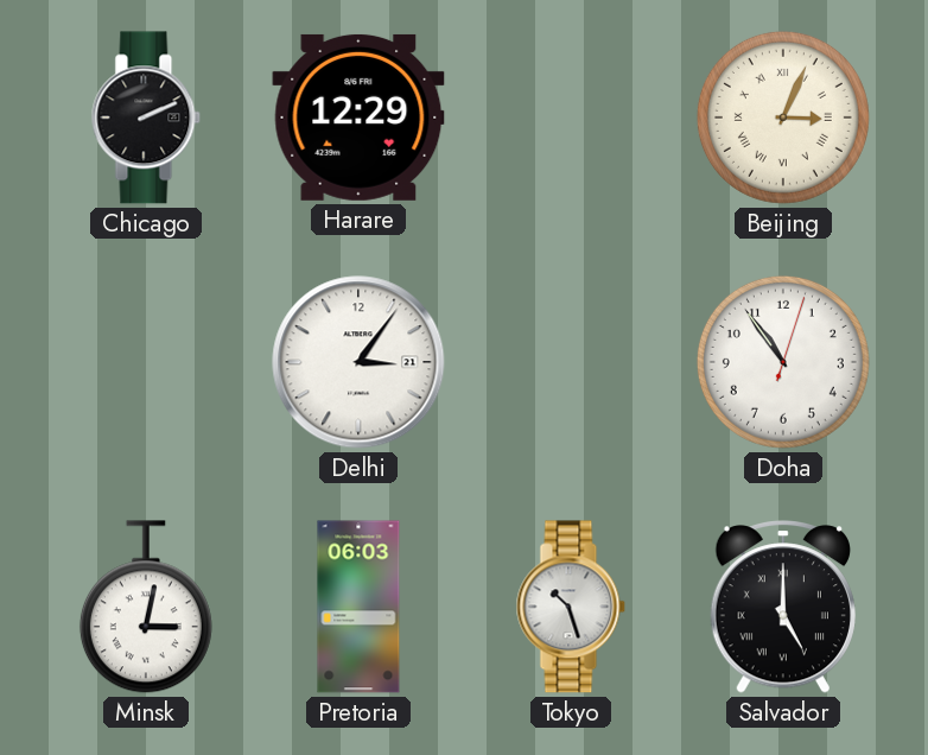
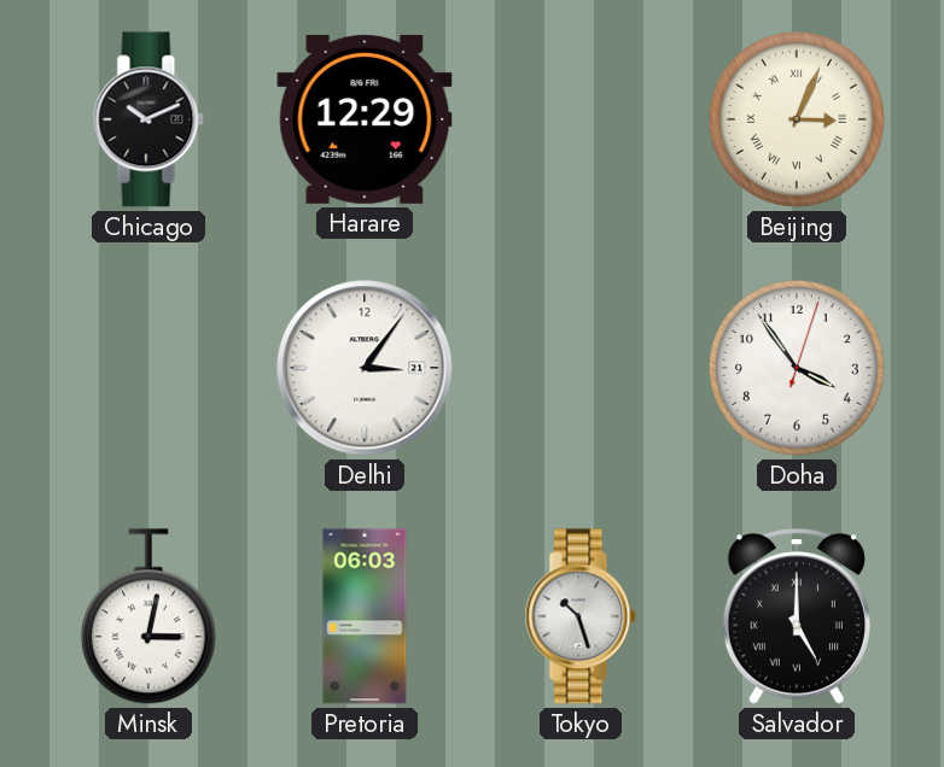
Chicago: 2:11 -> 10:11 (148, 119)
Doha: 10:54 -> 3:54 (797, 368)
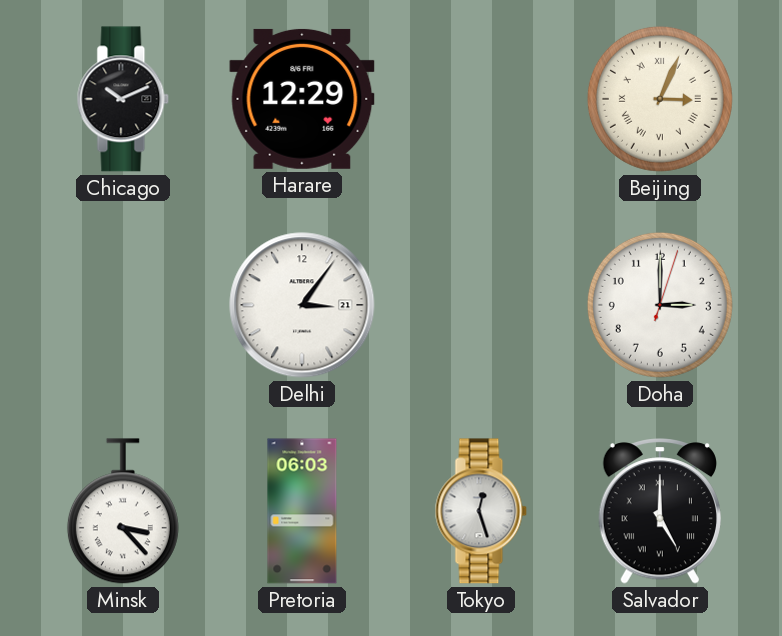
Doha: 3:54 -> 3:00 (660, 305)
Minsk: 3:02 -> 3:23 (123, 511)
Tokyo: 10:27 -> 12:27 (481, 511)
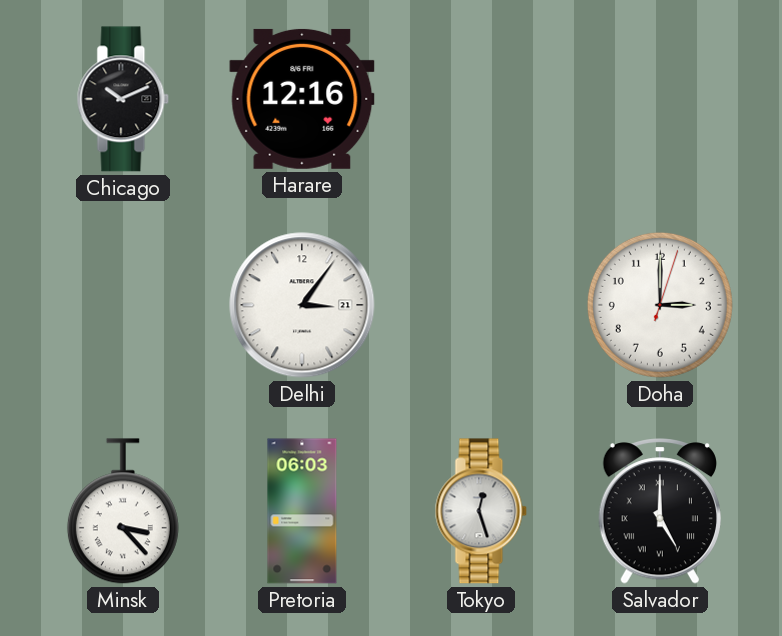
Harare: 12:29 -> 12:16 (302, 99)
Beijing: 3:04 -> none (660, 99)
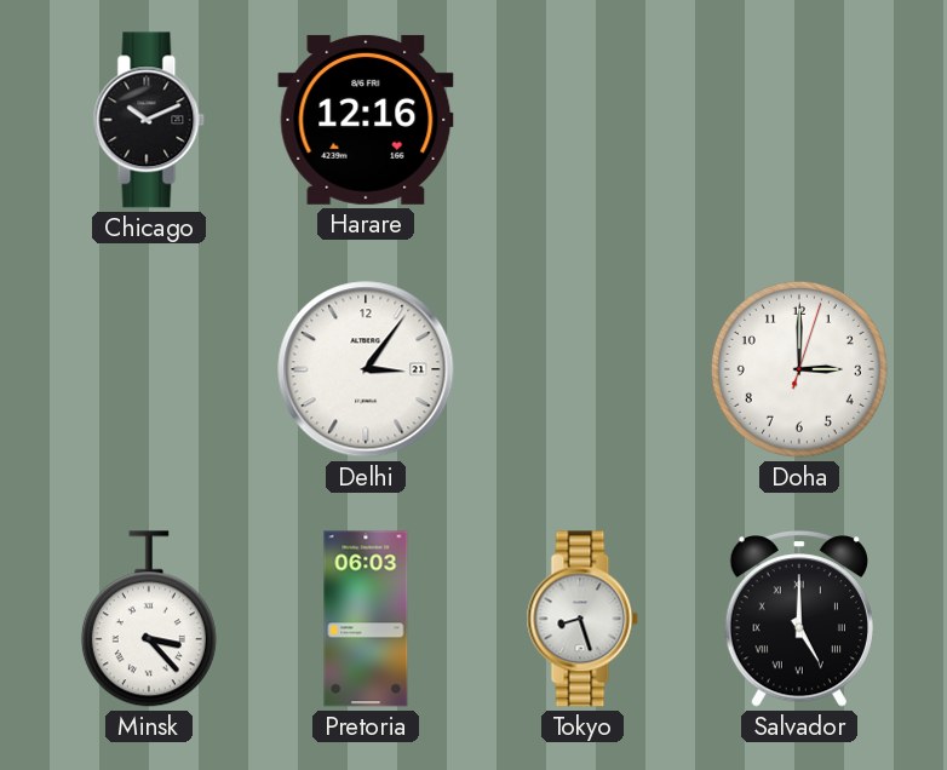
Tokyo: 12:27 -> 8:27 (582, 619)
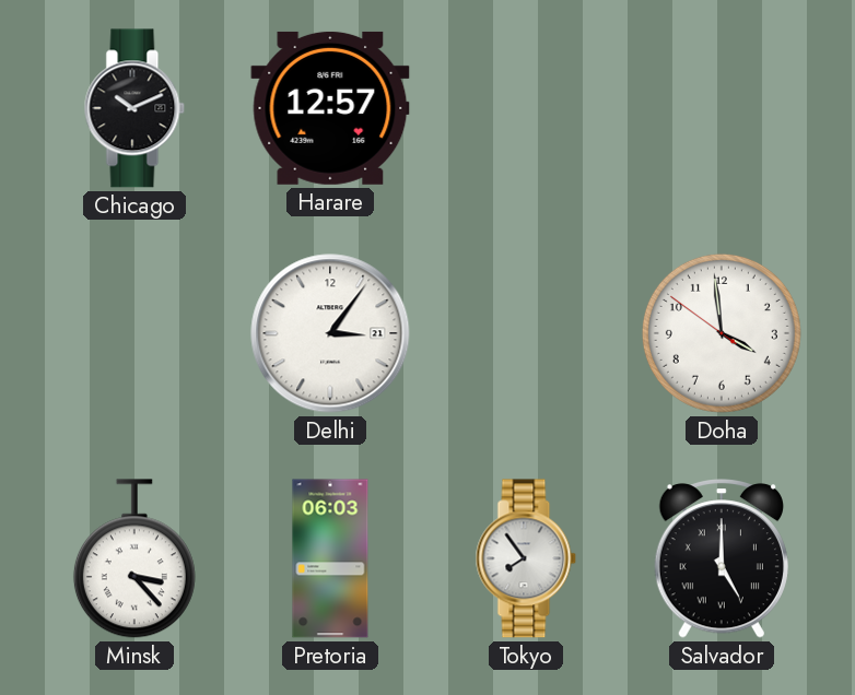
Harare: 12:16 -> 12:57 (330, 108)
Doha: 3:00 -> 3:58 (722, 333)
Tokyo: 8:27 -> 7:54 (526, 558)
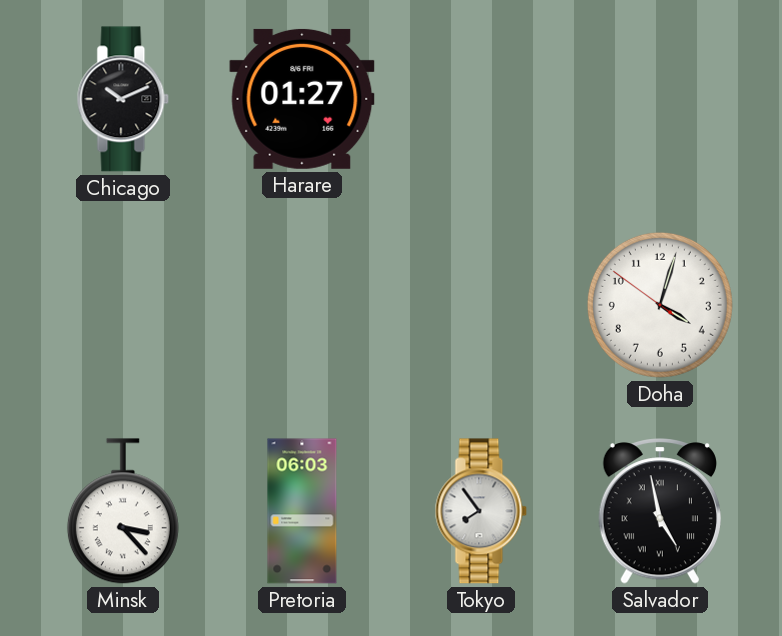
Harare: 12:57 -> 01:27 (302, 99)
Delhi: 3:06 -> none (330, 333)
Doha: 3:58 -> 4:02 (660, 305)
Salvador: 5:00 -> 4:58 (660, 511)
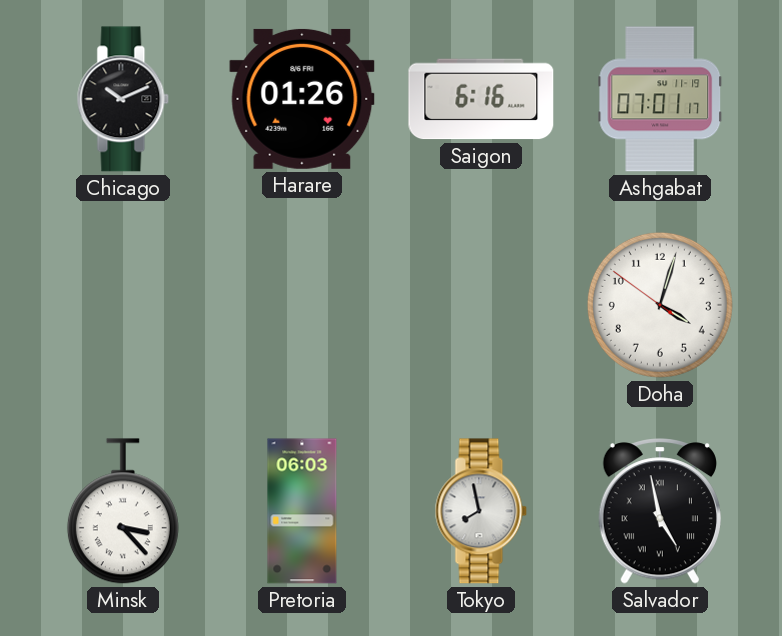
Harare: 01:27 -> 01:26 (302, 99)
Saigon: none -> 6:16 (481, 99)
Ashgabat: none -> 07:01 (660, 99)
Tokyo: 7:54 -> 7:58 (481, 511)
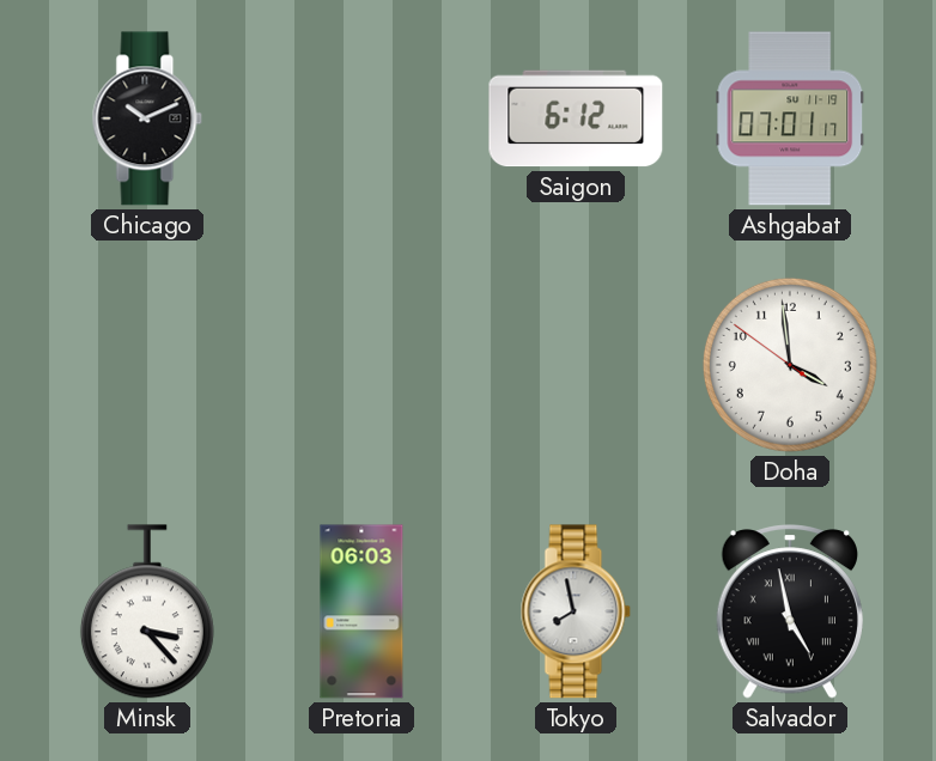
Harare: 01:26 -> none (302, 99)
Saigon: 6:16 -> 6:12 (576, 118)
Doha: 4:02 -> 3:58 (790, 365)
